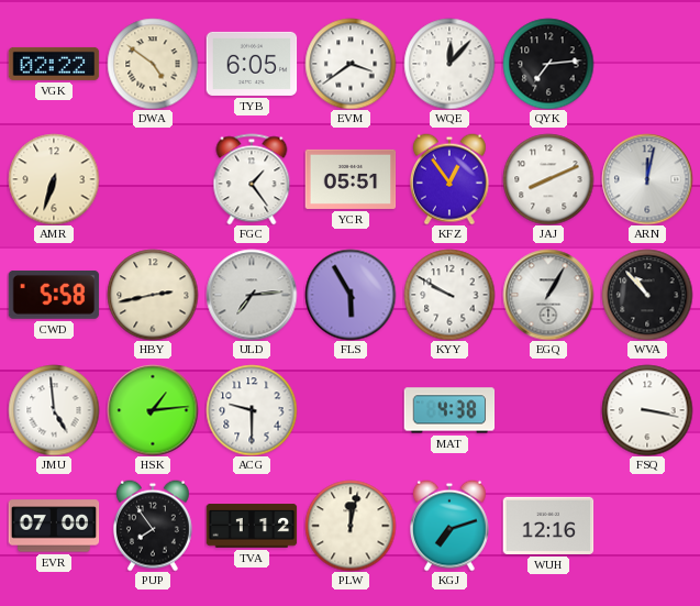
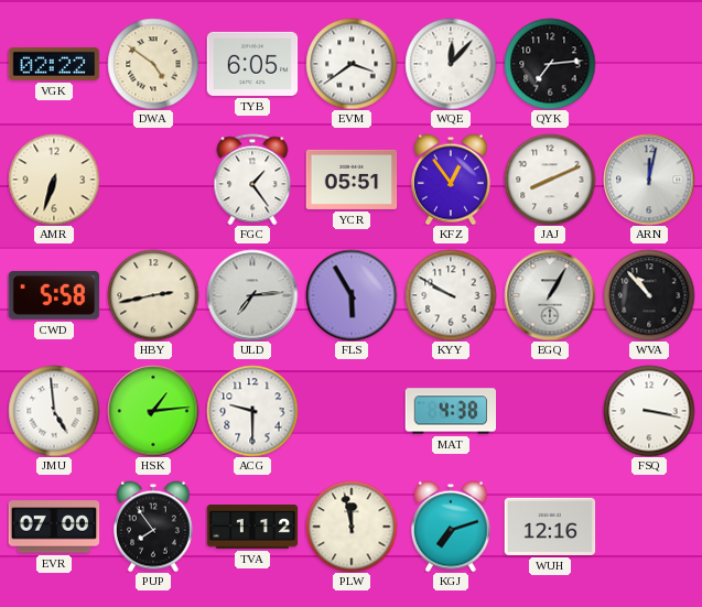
PLW: 12:02 -> 11:58 (352, 527)
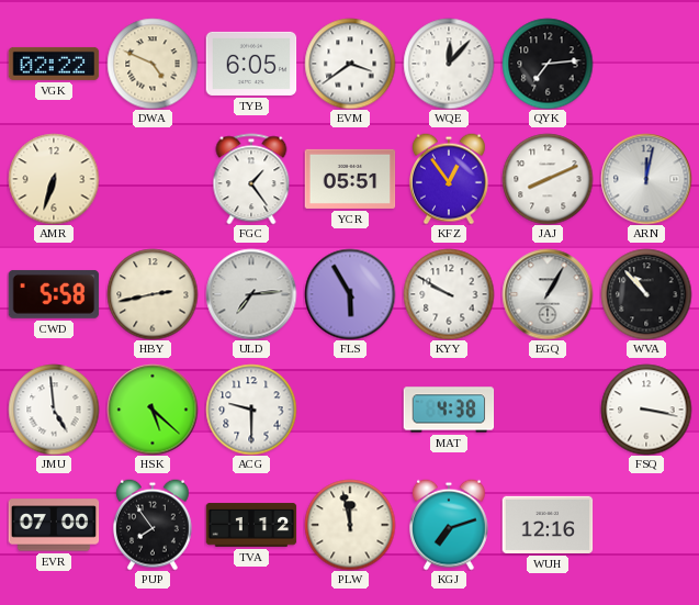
DWA: 4:51 -> 4:49 (153, 64)
HSK: 1:14 -> 5:22 (153, 410)
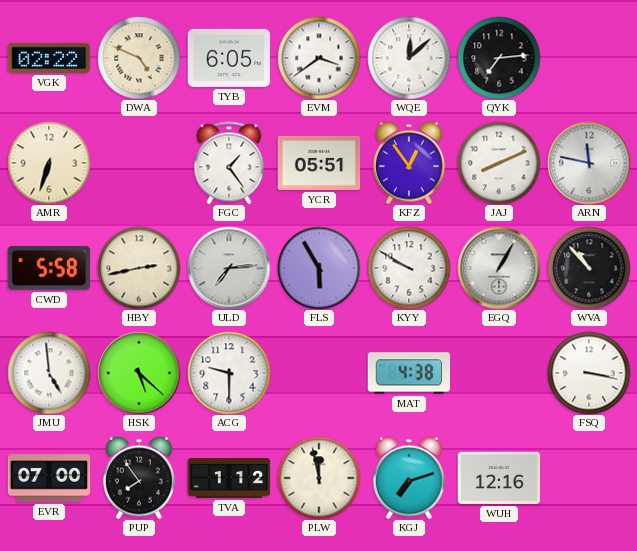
WQE: 12:07 -> 12:08 (409, 58)
ARN: 12:02 -> 11:47 (589, 163)
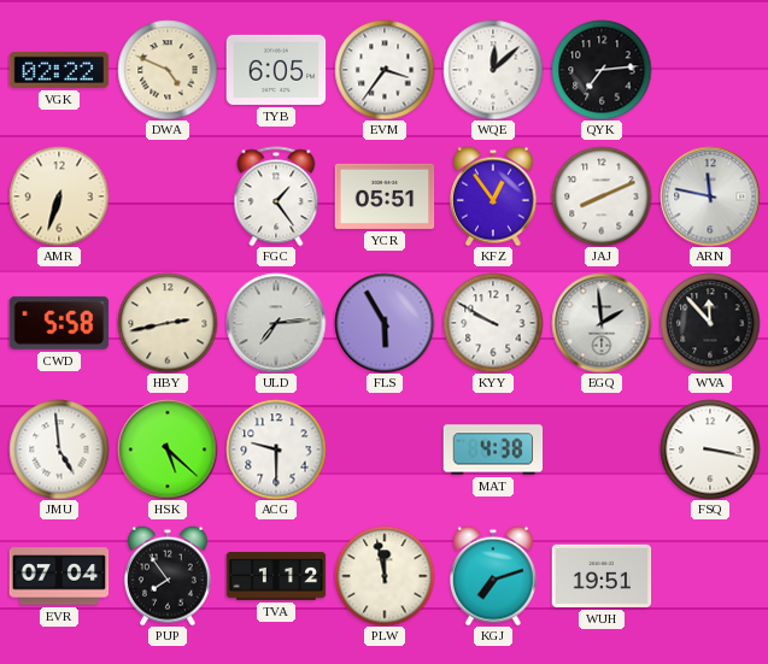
EVM: 3:39 -> 3:36 (385, 70)
EGQ: 1:05 -> 1:59 (602, 323)
WVA: 10:53 -> 11:53 (710, 323)
EVR: 07:00 -> 07:04 (59, 576)
WUH: 12:16 -> 19:51 (602, 576)
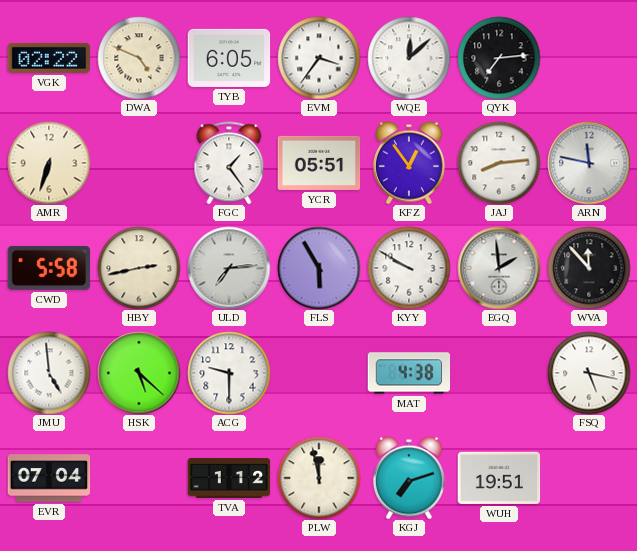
JAJ: 8:11 -> 8:14 (499, 163)
FSQ: 3:17 -> 5:17 (589, 373)
PUP: 7:54 -> none (168, 576)
